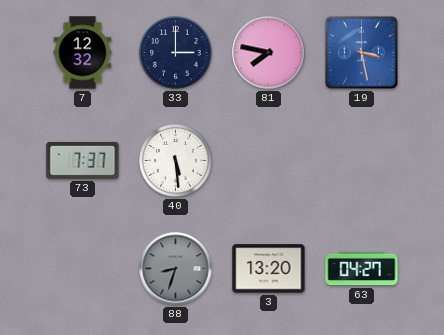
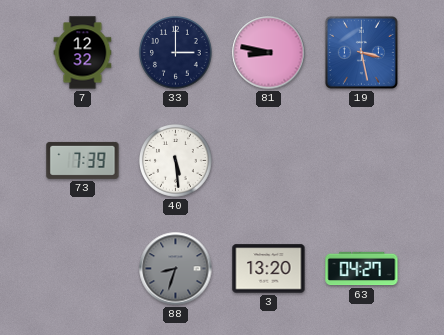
81: 7:47 -> 8:47 (269, 53)
73: 7:37 -> 7:39 (83, 160)
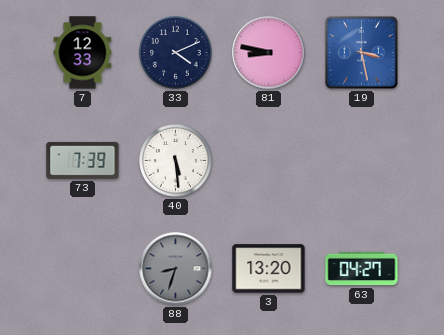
7: 12:32 -> 12:33 (83, 53)
33: 3:00 -> 4:11 (176, 53)
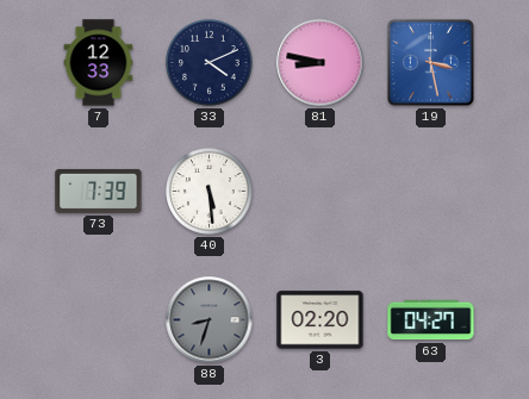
3: 13:20 -> 02:20 (320, 320)
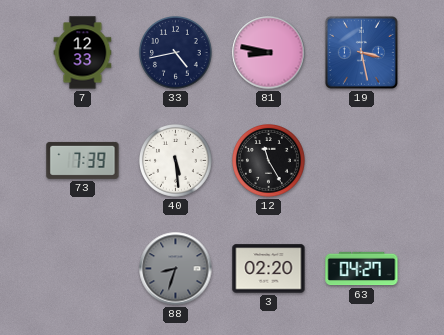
33: 4:11 -> 4:43 (176, 53)
12: none -> 11:25 (269, 161)
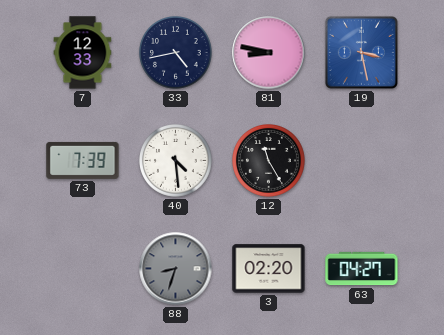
40: 5:29 -> 4:29 (176, 161)
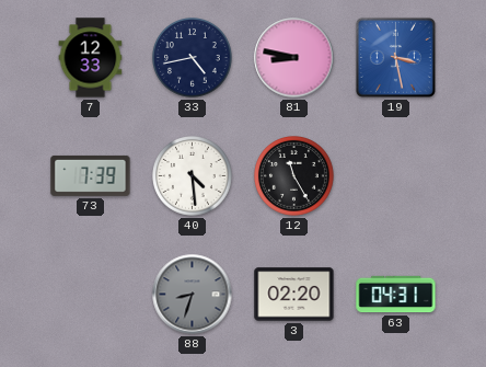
63: 04:27 -> 04:31 (396, 295)
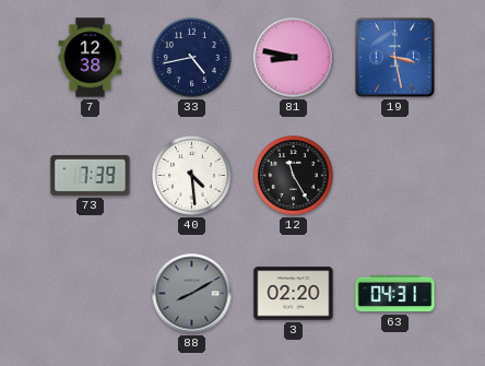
7: 12:33 -> 12:38 (91, 58)
88: 8:33 -> 8:10 (192, 294)
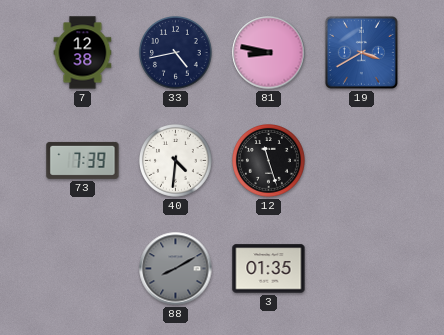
19: 3:28 -> 3:40 (361, 52)
40: 4:29 -> 4:31 (176, 161)
12: 11:25 -> 11:27 (269, 161)
3: 02:20 -> 01:35 (269, 269)
63: 04:31 -> none (395, 294)
